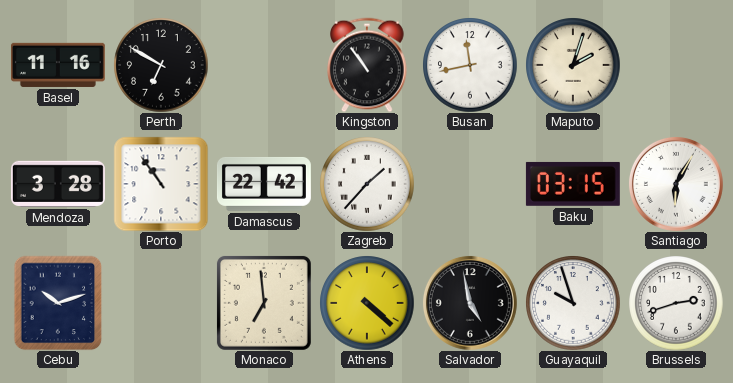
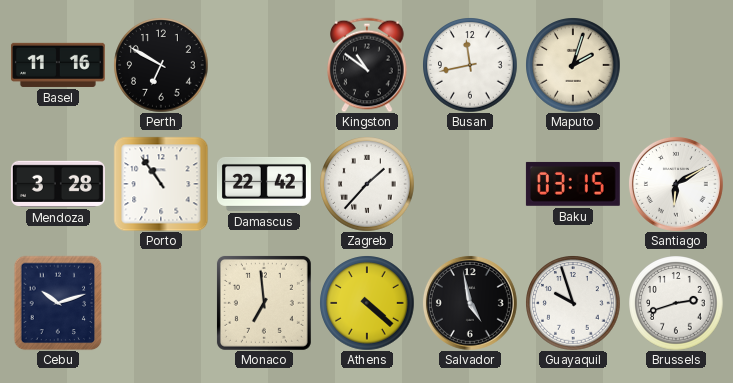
Kingston: 10:54 -> 10:51 (367, 65)
Santiago: 6:05 -> 6:10 (676, 184)
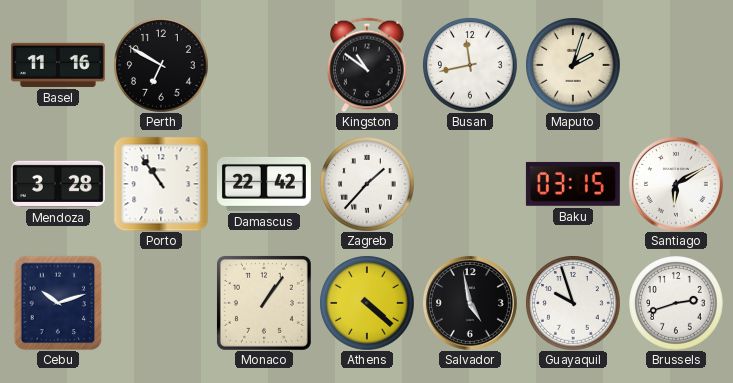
Monaco: 6:59 -> 1:06 (264, 303)
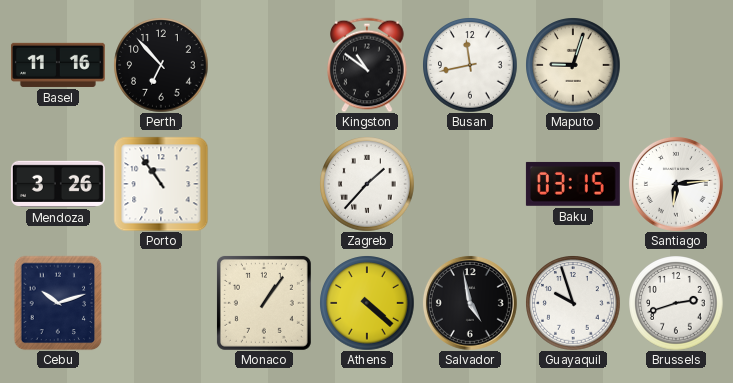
Perth: 6:50 -> 6:53 (161, 65)
Maputo: 2:03 -> 9:03 (573, 65)
Mendoza: 3:28 -> 3:26 (58, 184)
Damascus: 22:42 -> none (264, 184)
Santiago: 6:10 -> 6:14 (676, 184)
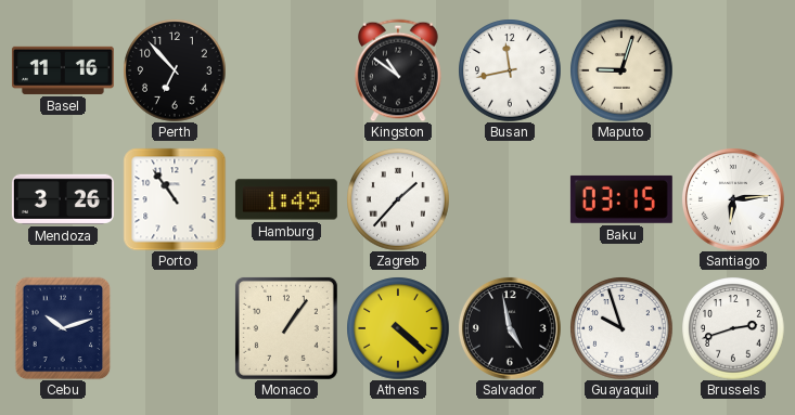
Hamburg: none -> 1:49 (286, 199)
